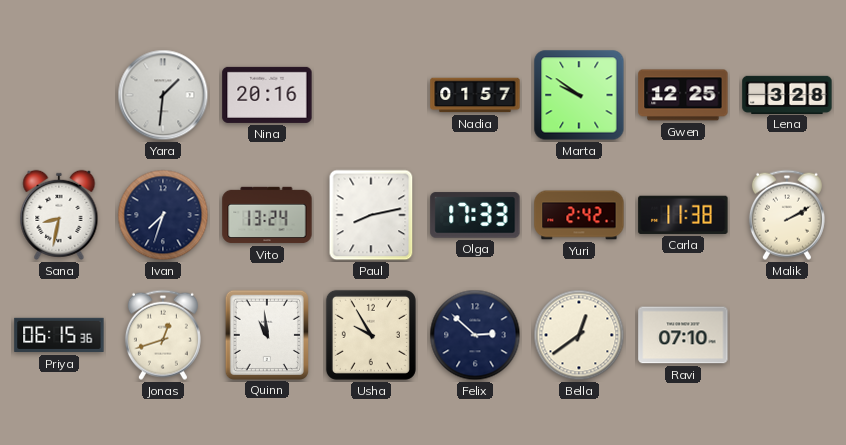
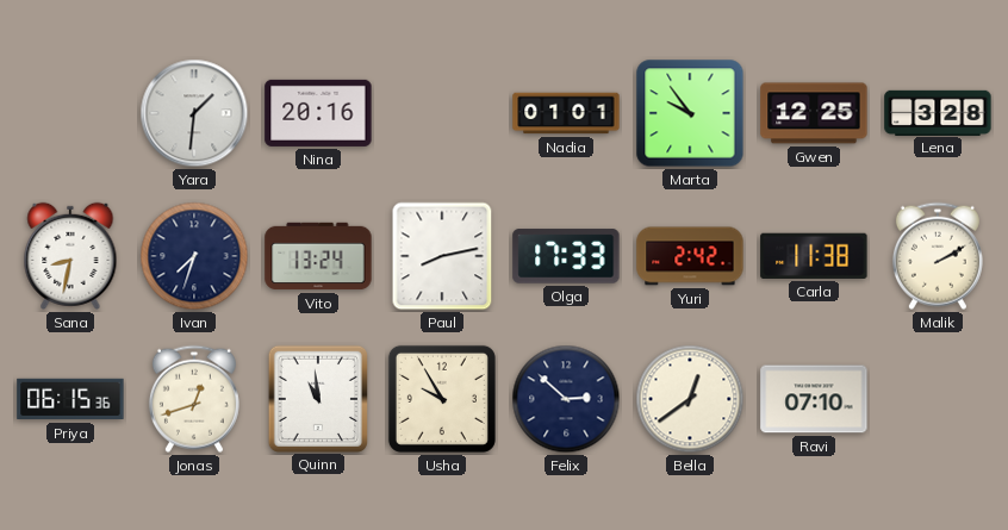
Nadia: 01:57 -> 01:01 (566, 113)
Marta: 9:51 -> 9:54 (690, 113)
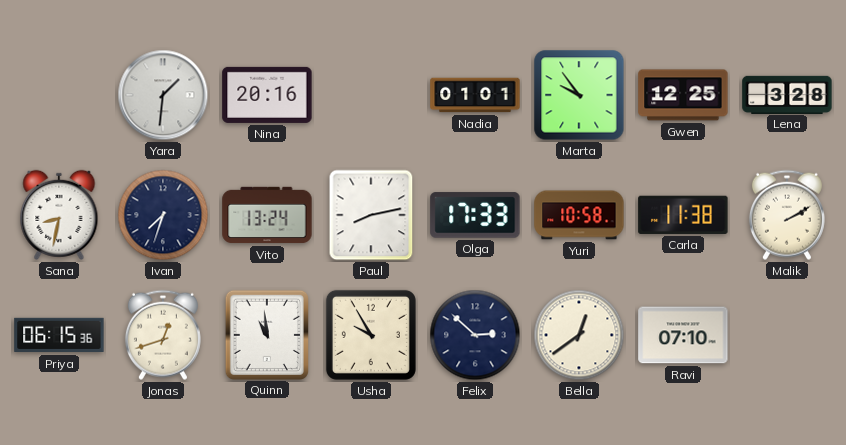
Yuri: 2:42 -> 10:58 (579, 215)
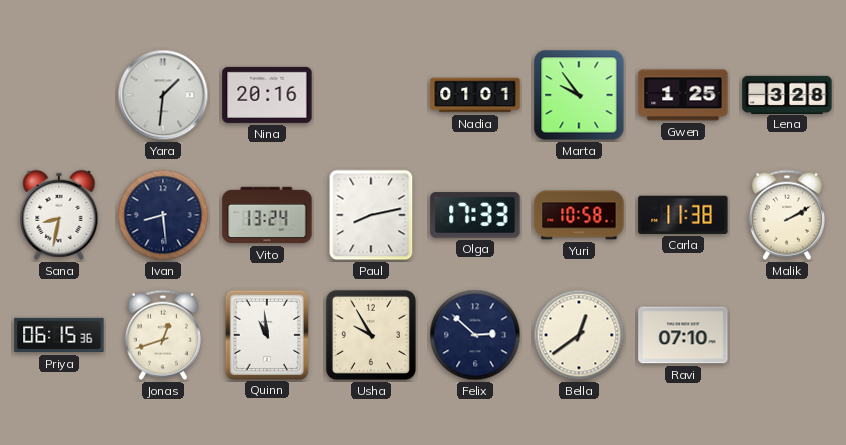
Gwen: 12:25 -> 1:25 (683, 95)
Ivan: 7:33 -> 8:29 (163, 215)
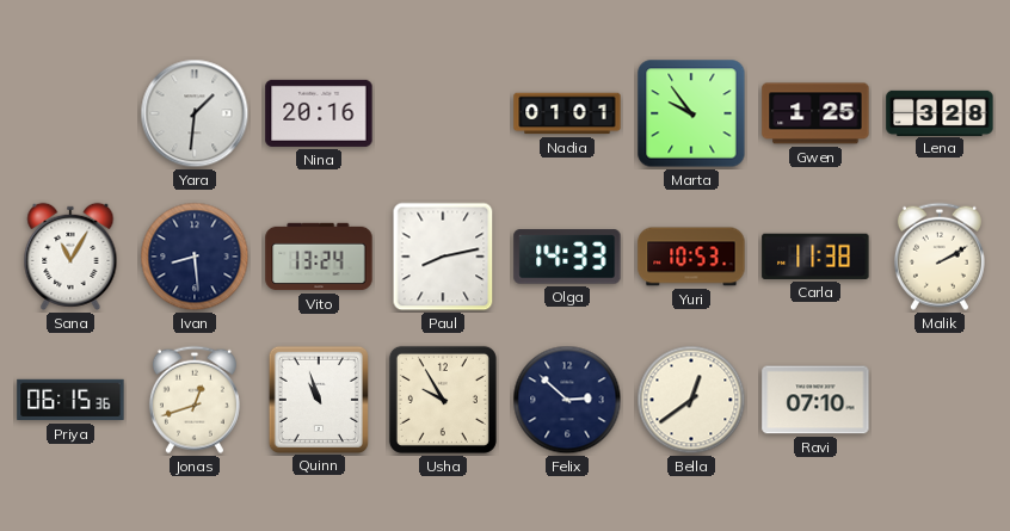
Sana: 8:32 -> 11:05 (70, 257)
Olga: 17:33 -> 14:33 (567, 257)
Yuri: 10:58 -> 10:53 (691, 257)
Quinn: 10:59 -> 10:57 (318, 399)
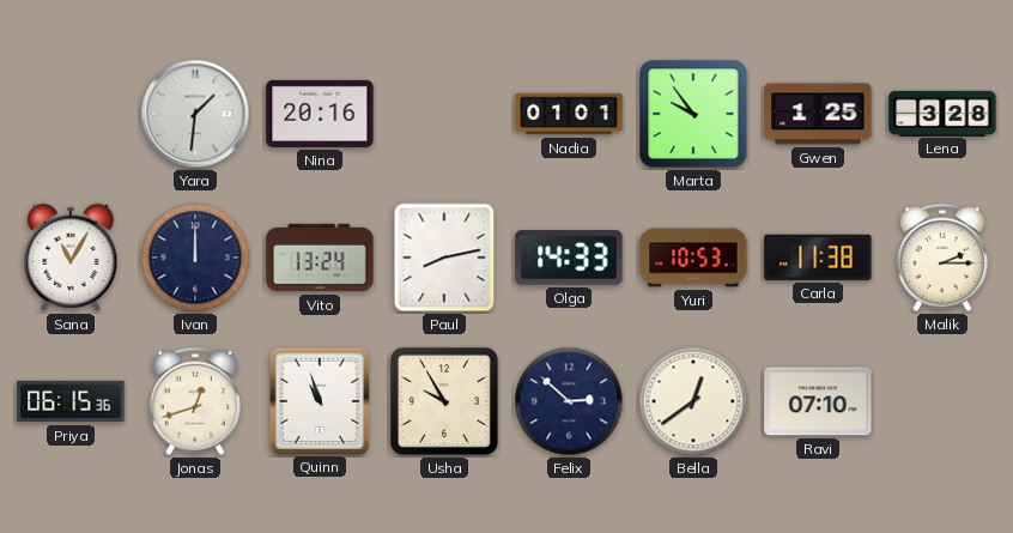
Ivan: 8:29 -> 12:00 (195, 258)
Malik: 2:10 -> 2:15 (942, 258)
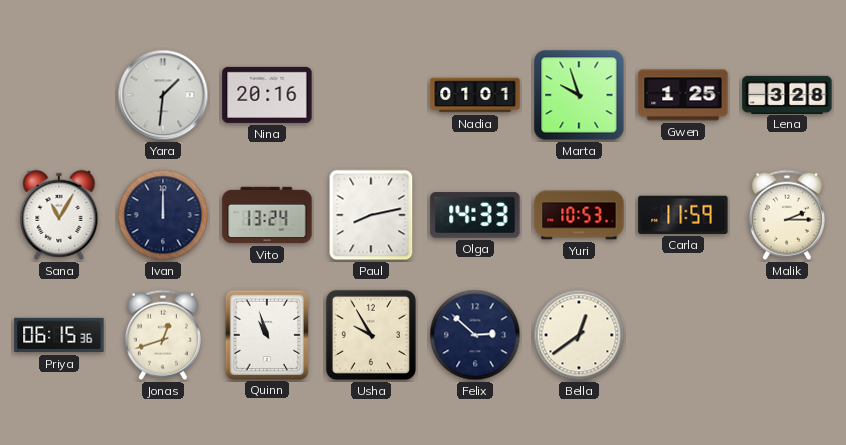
Marta: 9:54 -> 9:57 (579, 95)
Carla: 11:38 -> 11:59 (683, 215)
Ravi: 07:10 -> none (818, 401)
